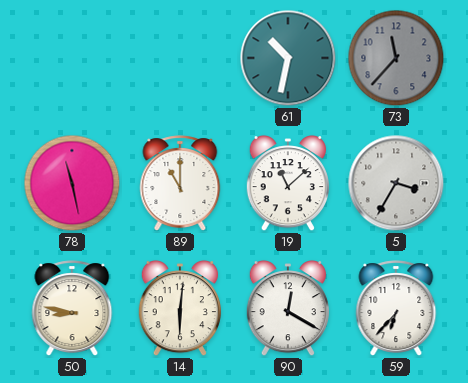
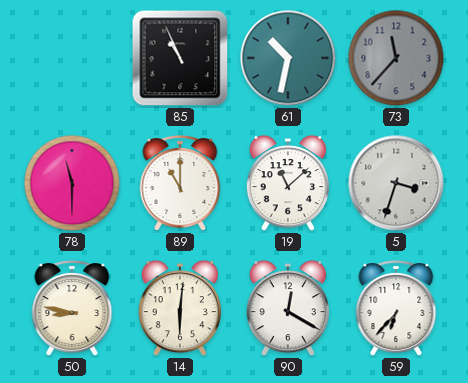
85: none -> 10:56 (180, 58)
78: 11:28 -> 11:30 (72, 183)
5: 3:35 -> 3:33 (396, 183)
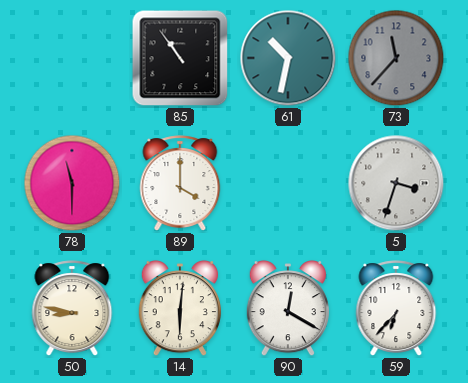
85: 10:56 -> 10:54 (180, 58)
89: 11:00 -> 4:00 (180, 183)
19: 11:08 -> none (288, 184)
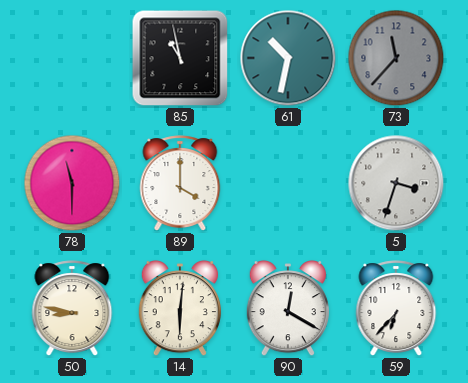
85: 10:54 -> 10:58 (180, 58)
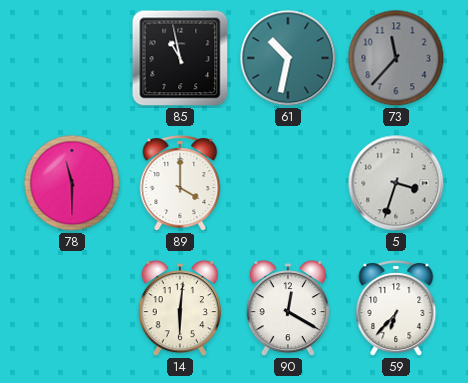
50: 8:47 -> none (72, 308)
